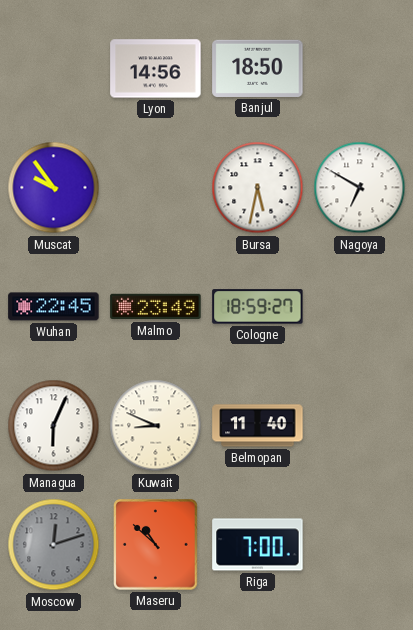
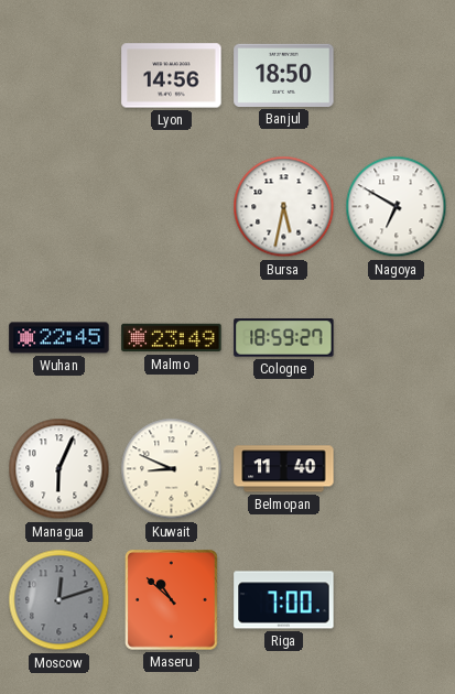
Muscat: 9:54 -> none (54, 188)
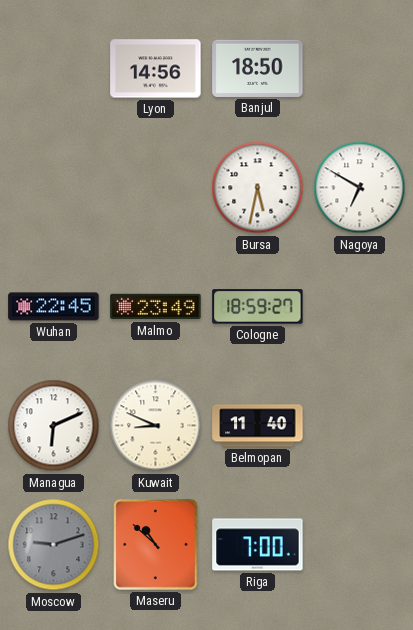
Managua: 6:04 -> 6:11 (54, 426)
Moscow: 12:12 -> 9:12 (54, 545)
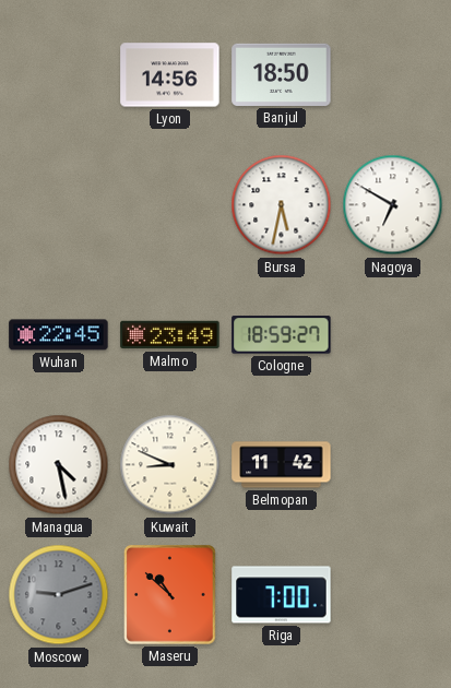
Managua: 6:11 -> 4:28 (59, 465)
Belmopan: 11:40 -> 11:42 (282, 465)
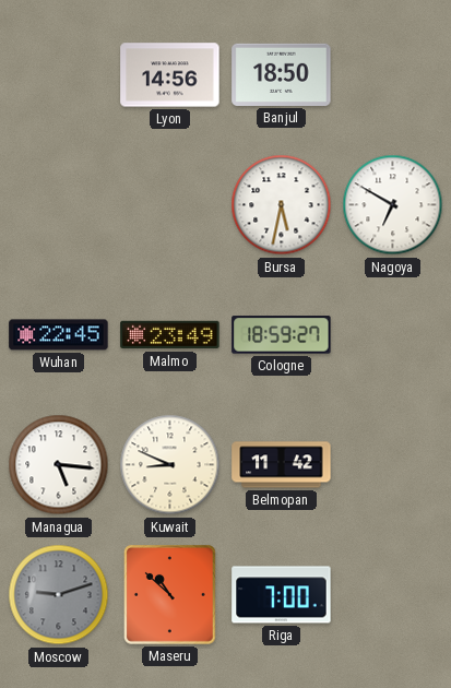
Managua: 4:28 -> 5:16 (59, 465)
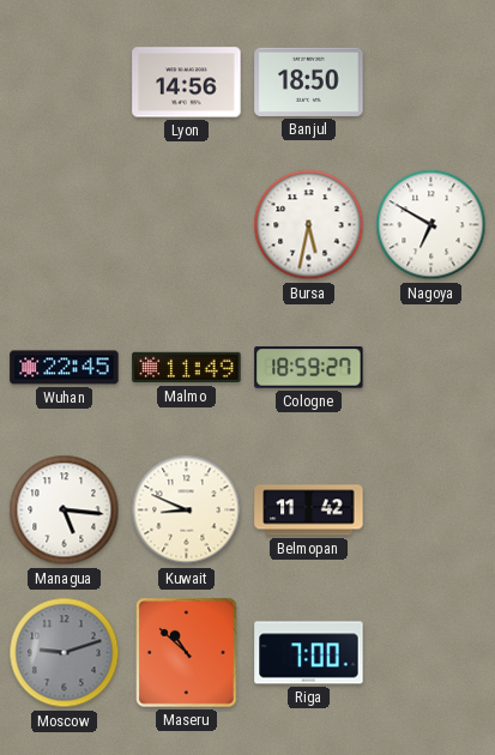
Malmo: 23:49 -> 11:49 (187, 368)
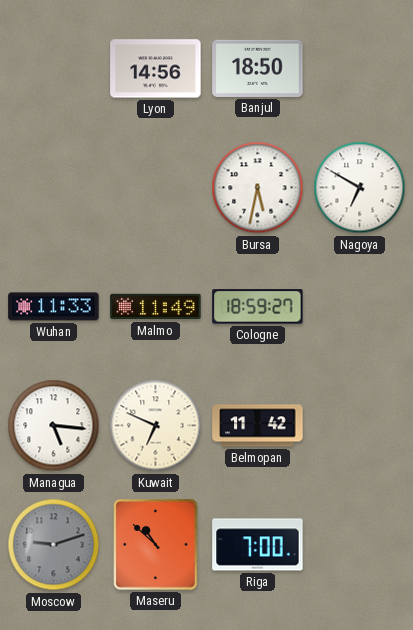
Wuhan: 22:45 -> 11:33 (54, 307)
Kuwait: 8:49 -> 6:49 (156, 426)
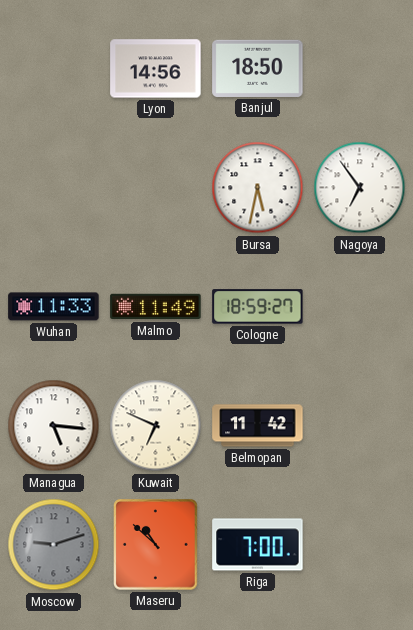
Nagoya: 6:50 -> 6:54 (360, 188)
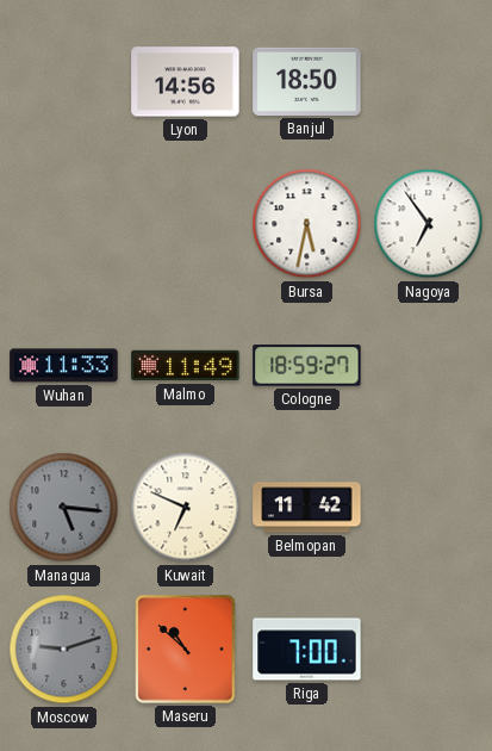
Managua dial: white -> grey (64, 508)
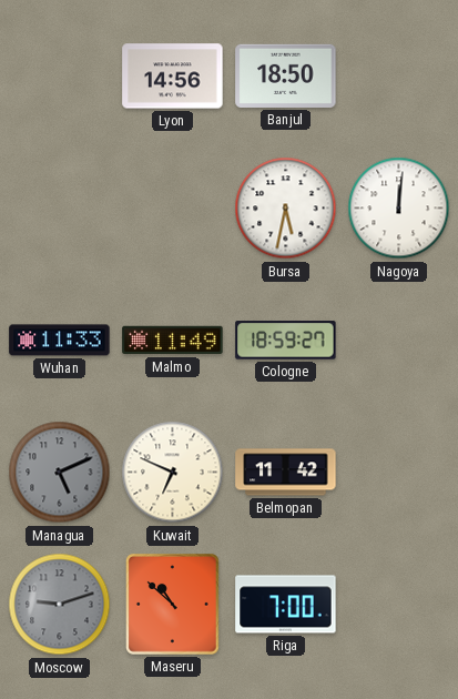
Nagoya: 6:54 -> 12:01 (399, 209)
Managua: 5:16 -> 5:11 (60, 473)
